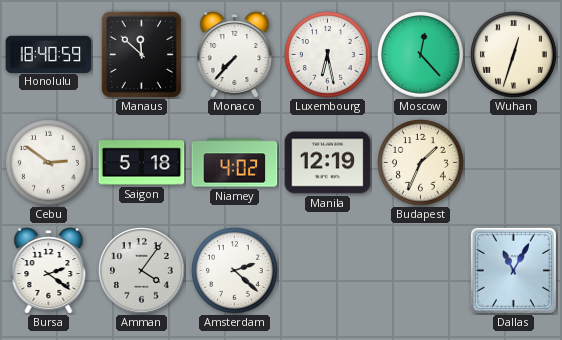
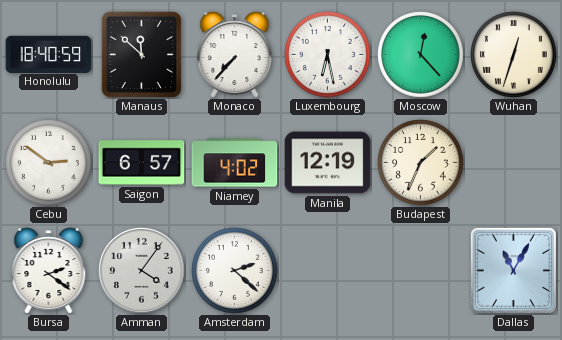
Saigon: 5:18 -> 6:57 (142, 163)
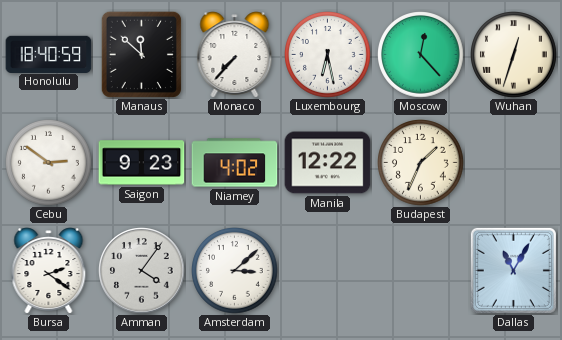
Saigon: 6:57 -> 9:23 (142, 163)
Manila: 12:19 -> 12:22 (328, 163)
Amsterdam: 2:22 -> 3:08 (235, 271)
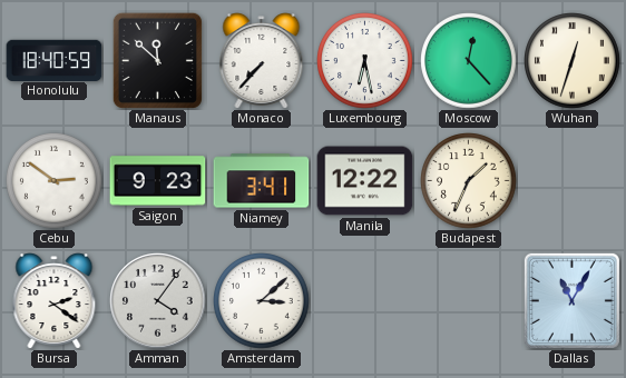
Niamey: 4:02 -> 3:41 (262, 181)
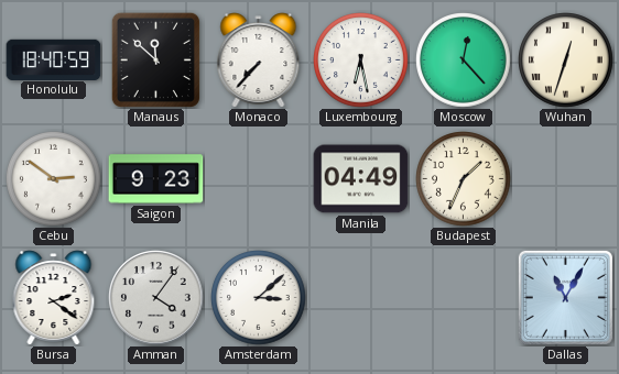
Niamey: 3:41 -> none (262, 181)
Manila: 12:22 -> 04:49 (361, 179)
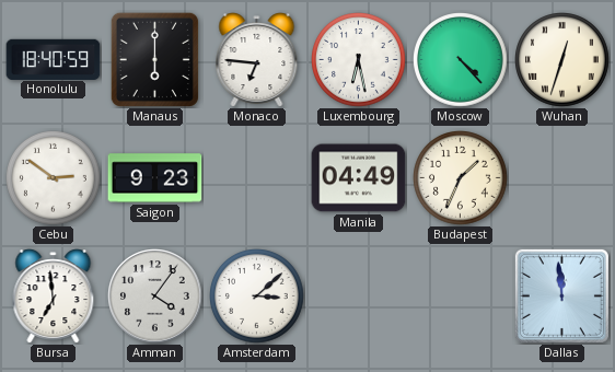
Manaus: 11:52 -> 6:00 (154, 59)
Monaco: 7:37 -> 6:46 (257, 60)
Moscow: 12:23 -> 4:23 (461, 60)
Bursa: 2:21 -> 6:59 (54, 297)
Dallas: 11:05 -> 11:59 (561, 295)
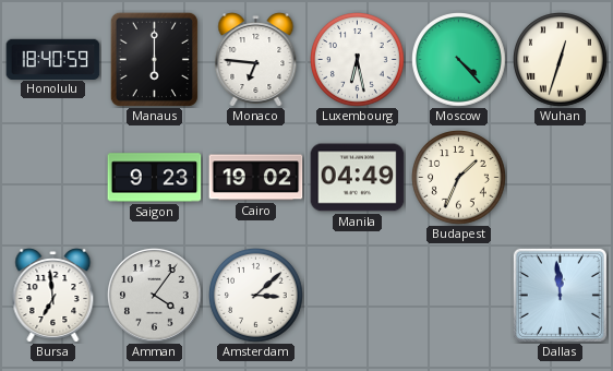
Cebu: 2:51 -> none (54, 178)
Cairo: none -> 19:02 (256, 178)
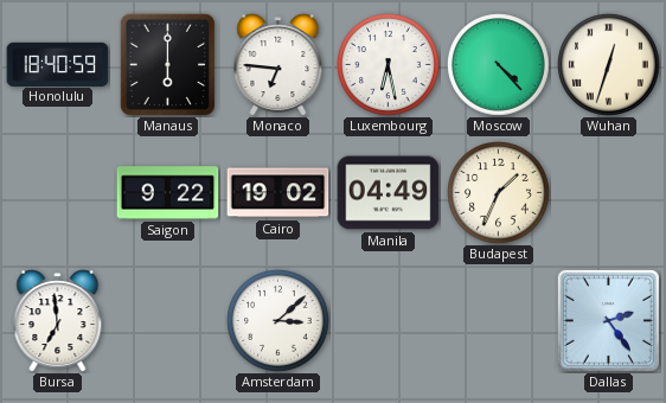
Saigon: 9:23 -> 9:22 (168, 193)
Amman: 4:06 -> none (155, 296)
Dallas: 11:59 -> 2:24 (608, 320)
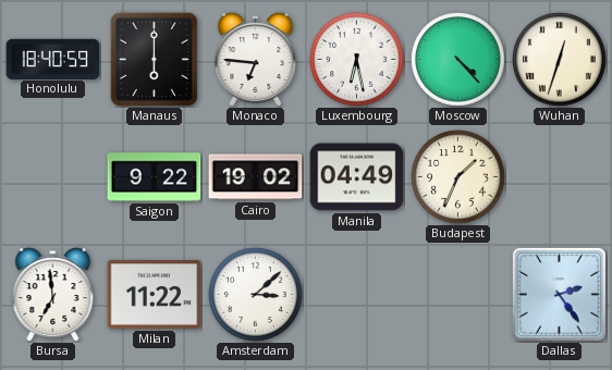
Milan: none -> 11:22 (155, 295)
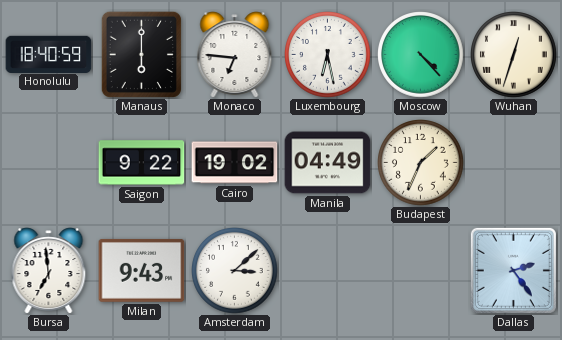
Milan: 11:22 -> 9:43 (142, 271)
